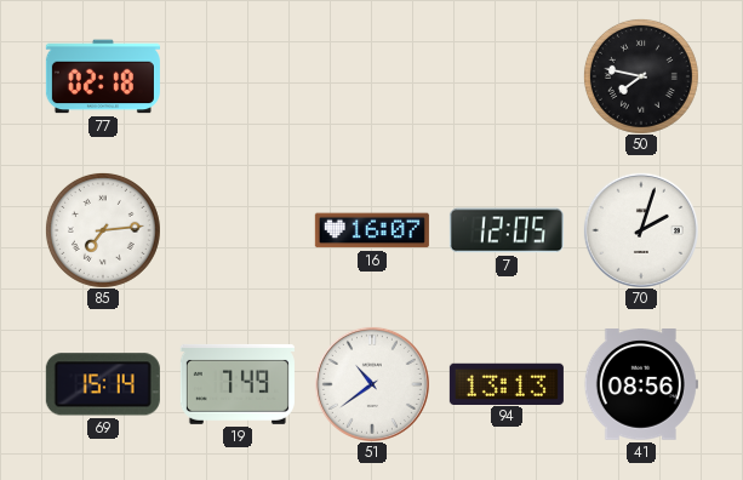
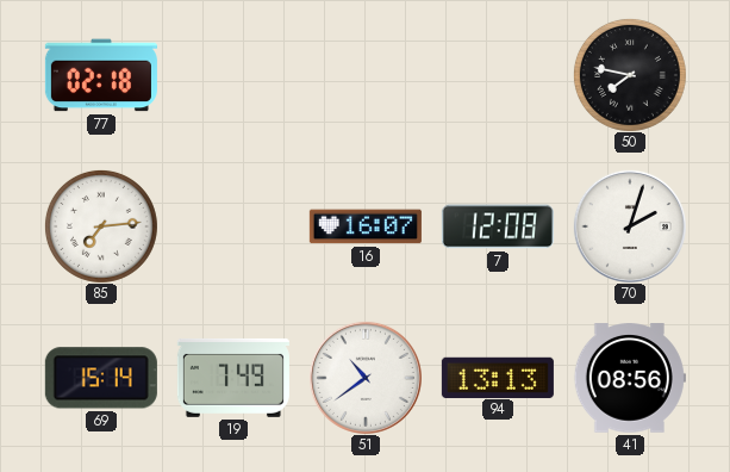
7: 12:05 -> 12:08 (498, 226)
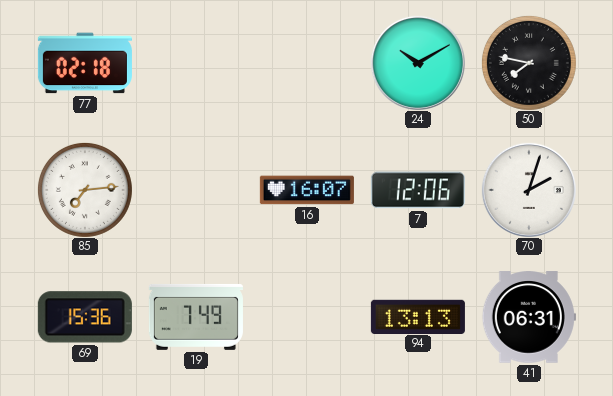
24: none -> 10:10 (418, 63)
7: 12:08 -> 12:06 (418, 190)
69: 15:14 -> 15:36 (85, 317)
51: 10:39 -> none (366, 378)
41: 08:56 -> 06:31 (529, 317)
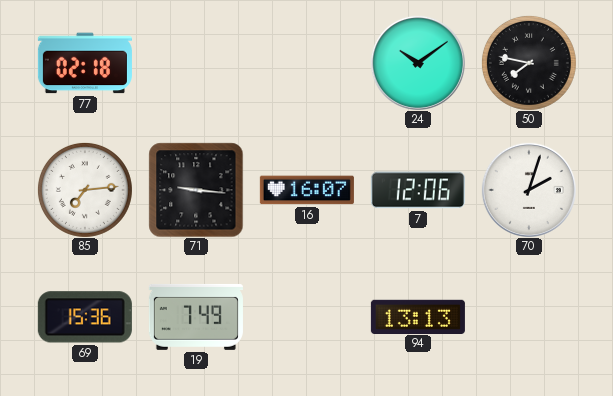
24: 10:10 -> 10:09 (418, 63)
71: none -> 9:16 (196, 190)
41: 06:31 -> none (529, 317)
